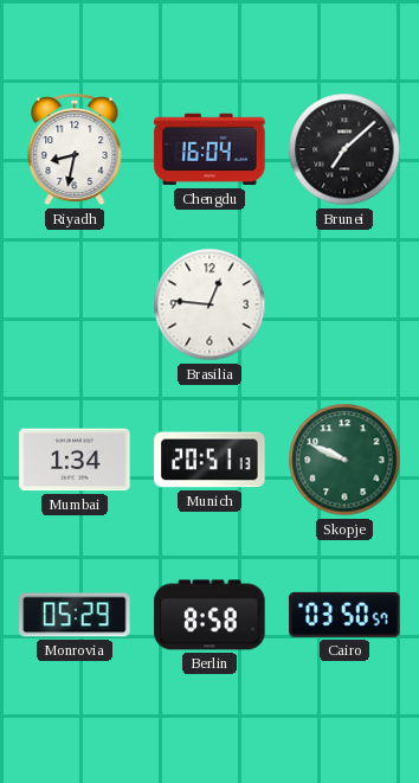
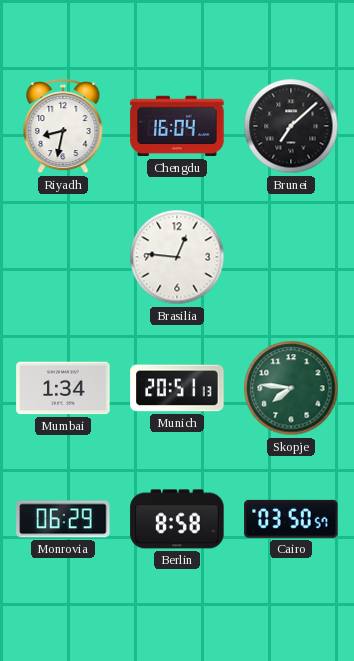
Skopje: 9:49 -> 7:46 (291, 388)
Monrovia: 05:29 -> 06:29 (63, 519)
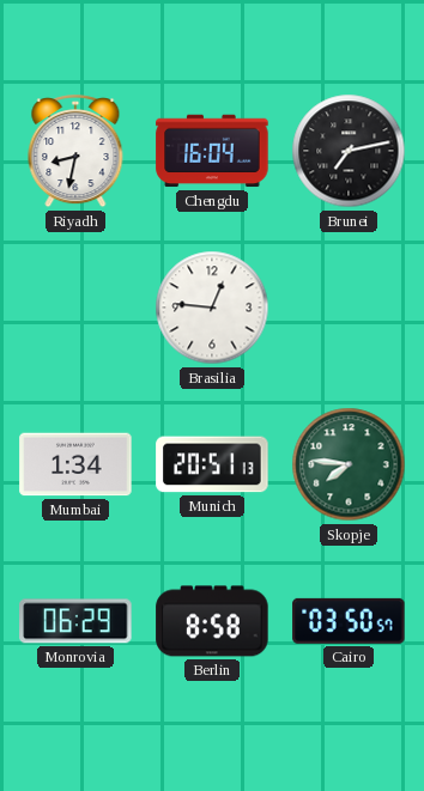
Brunei: 7:08 -> 7:13 (349, 151)
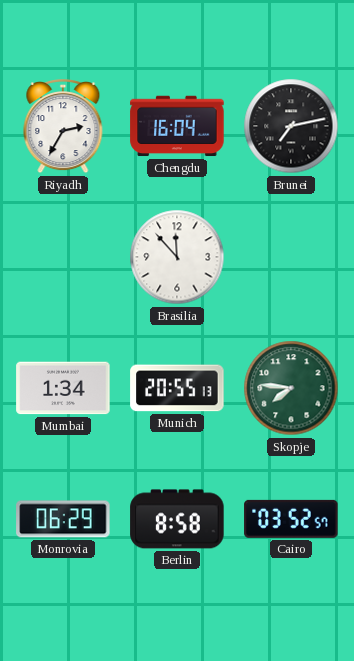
Riyadh: 8:32 -> 2:35 (63, 127)
Brasilia: 12:46 -> 11:53 (177, 257)
Munich: 20:51 -> 20:55 (177, 388)
Cairo: 03:50 -> 03:52 (291, 519)
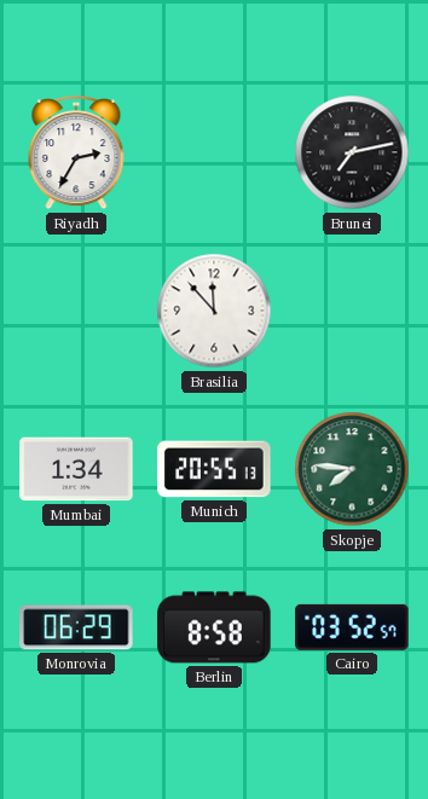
Chengdu: 16:04 -> none (177, 126)
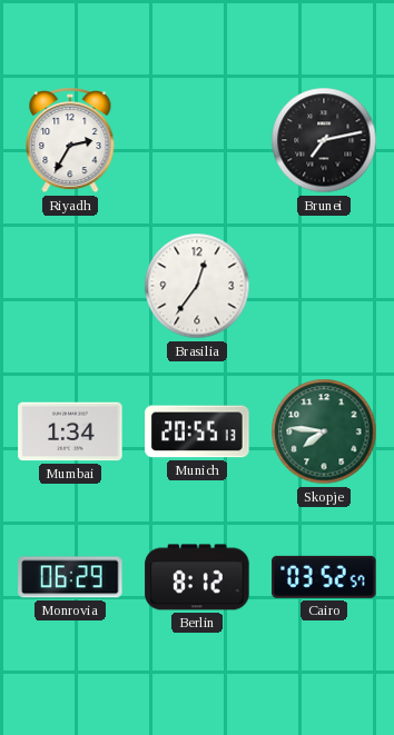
Brasilia: 11:53 -> 12:36 (197, 286)
Berlin: 8:58 -> 8:12 (197, 577)
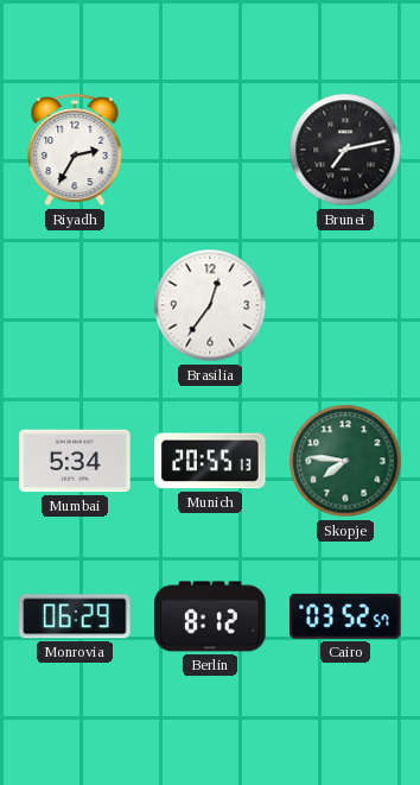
Mumbai: 1:34 -> 5:34 (75, 461)
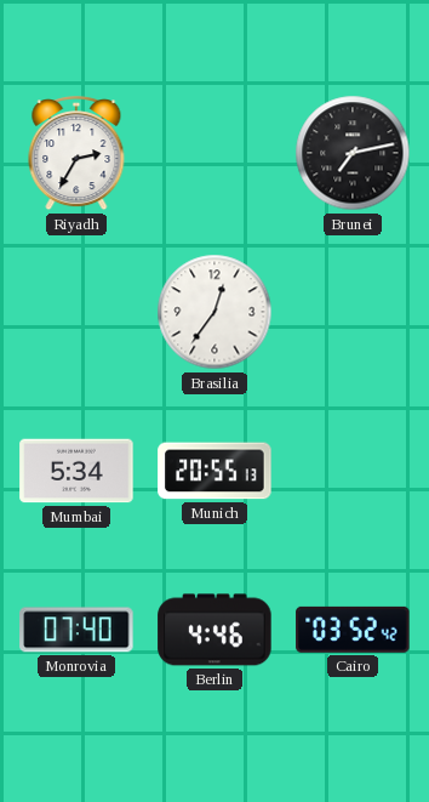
Skopje: 7:46 -> none (345, 461)
Monrovia: 06:29 -> 07:40 (76, 630)
Berlin: 8:12 -> 4:46 (215, 630)
Cairo: 03:52:57 -> 03:52:42 (353, 630)
